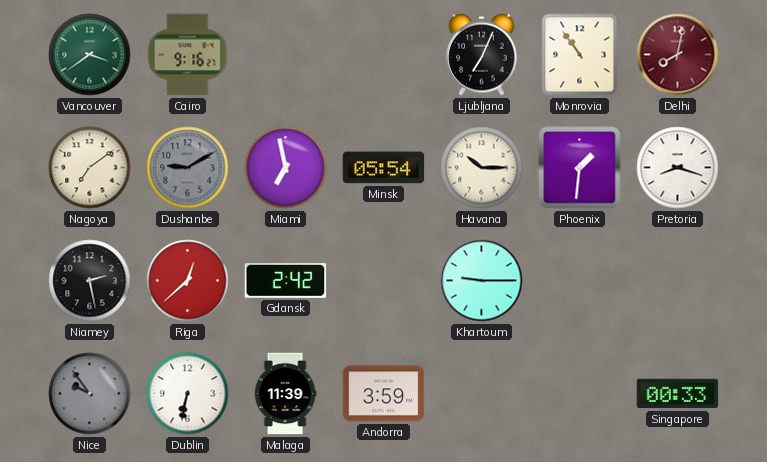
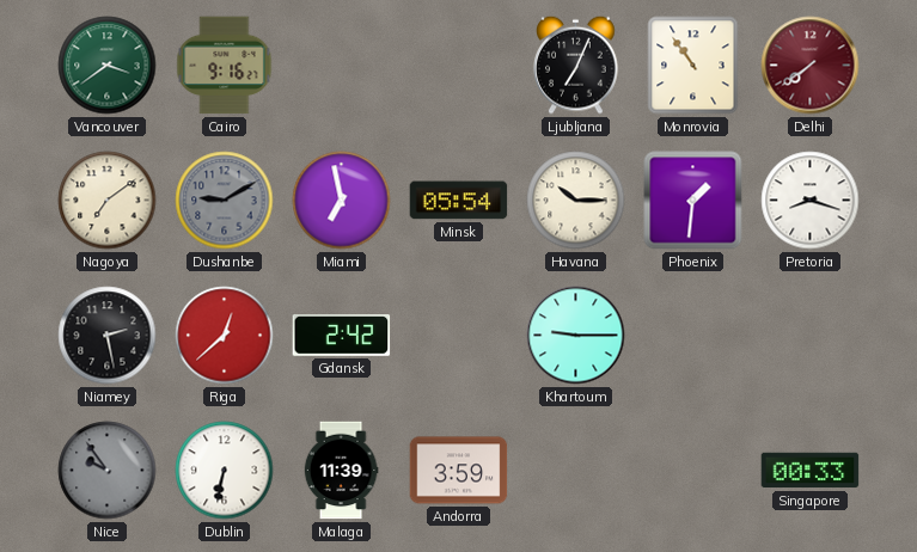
Delhi: 8:02 -> 7:39 (811, 66)
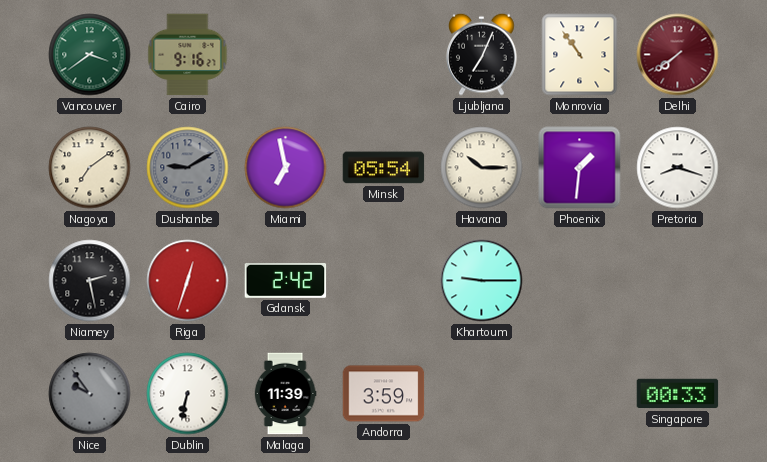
Riga: 12:38 -> 12:33 (188, 281)
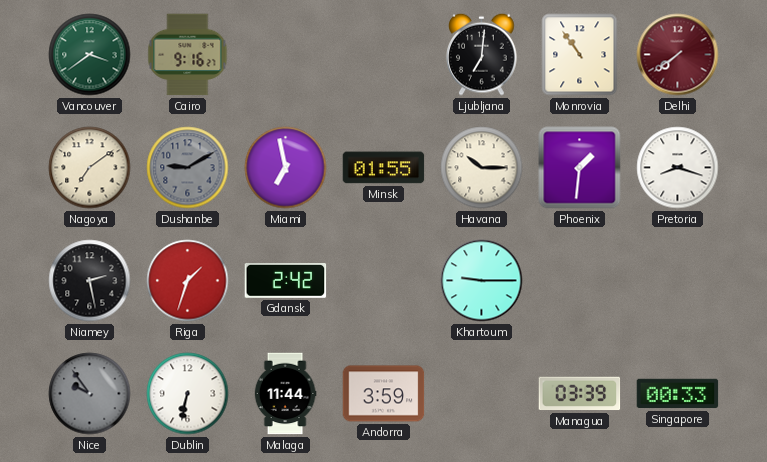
Ljubljana: 7:04 -> 7:01 (482, 54)
Minsk: 05:54 -> 01:55 (384, 168)
Riga: 12:33 -> 1:33 (188, 281)
Malaga: 11:39 -> 11:44 (285, 394)
Managua: none -> 03:39 (580, 394)
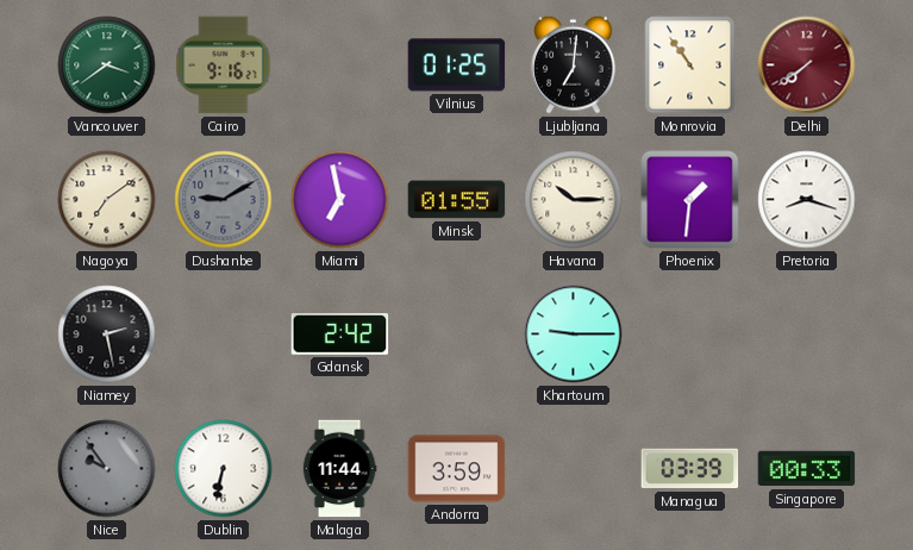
Vilnius: none -> 01:25 (457, 65)
Riga: 1:33 -> none (188, 281)
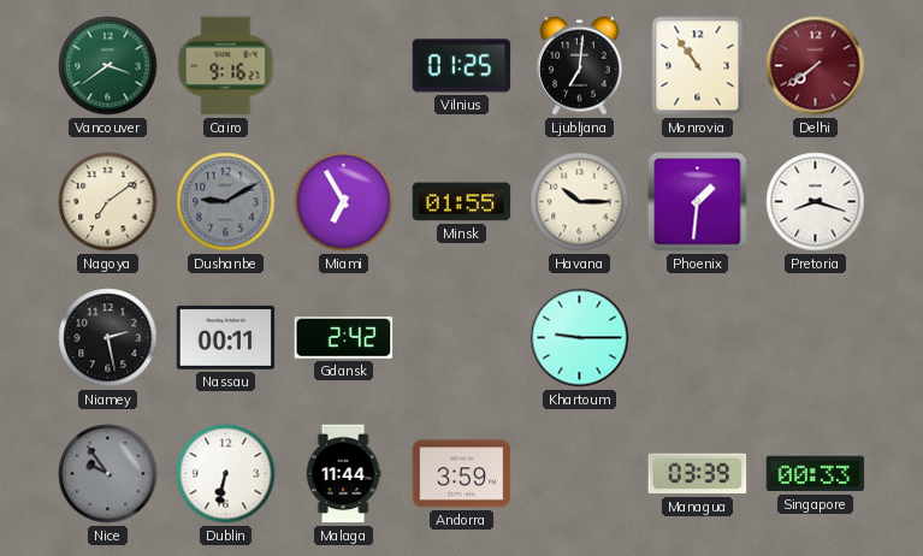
Miami: 6:58 -> 6:55 (344, 202)
Nassau: none -> 00:11 (226, 337)
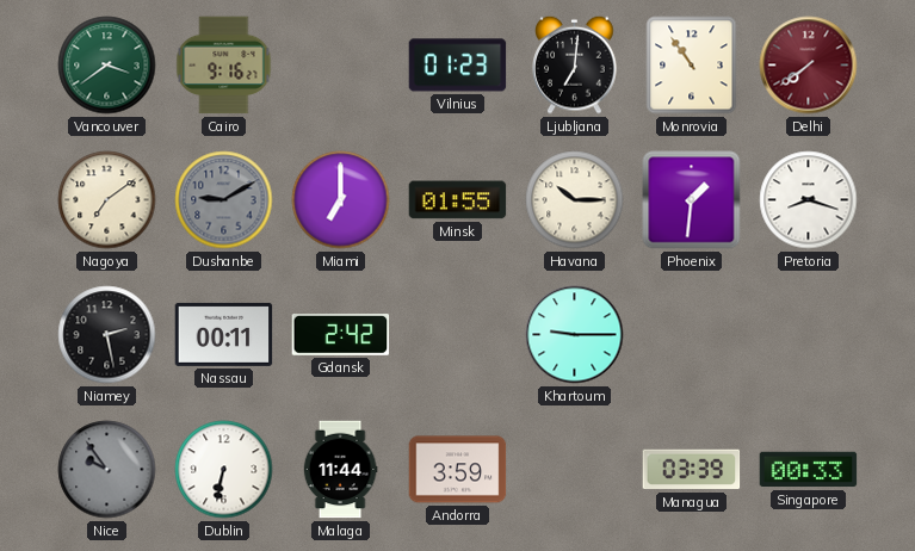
Vilnius: 01:25 -> 01:23 (458, 66)
Miami: 6:55 -> 7:00 (341, 200)
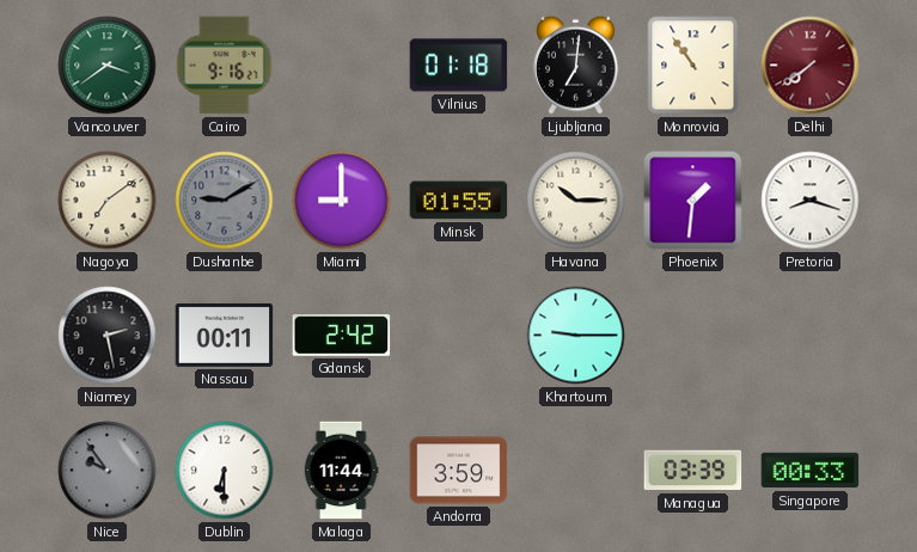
Vilnius: 01:23 -> 01:18 (459, 66)
Miami: 7:00 -> 9:00 (342, 201)
Dublin: 6:32 -> 6:30 (225, 471)
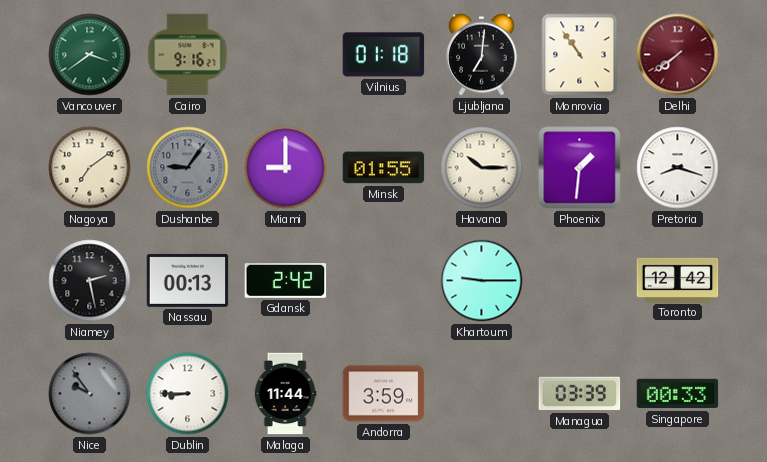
Dushanbe: 9:10 -> 9:06 (188, 168)
Nassau: 00:11 -> 00:13 (188, 280)
Toronto: none -> 12:42 (678, 280)
Dublin: 6:30 -> 8:45 (188, 394)
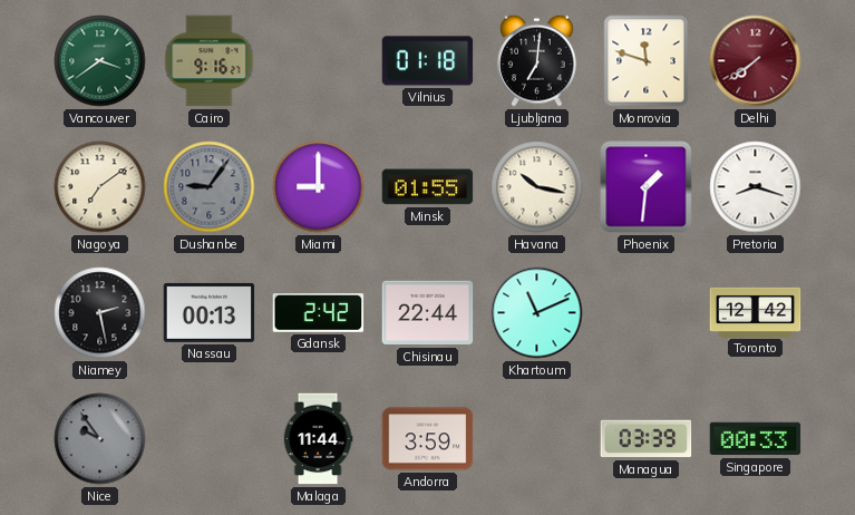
Monrovia: 10:54 -> 11:48 (647, 61)
Havana: 10:15 -> 10:17 (537, 187)
Chisinau: none -> 22:44 (428, 313)
Khartoum: 9:15 -> 11:11 (537, 313)
Dublin: 8:45 -> none (188, 394)
